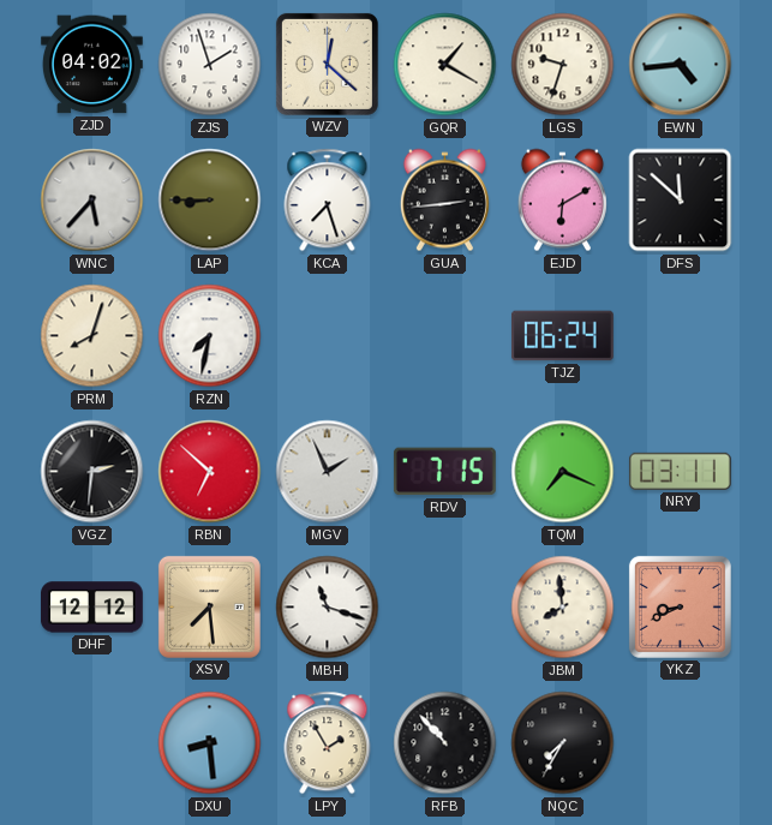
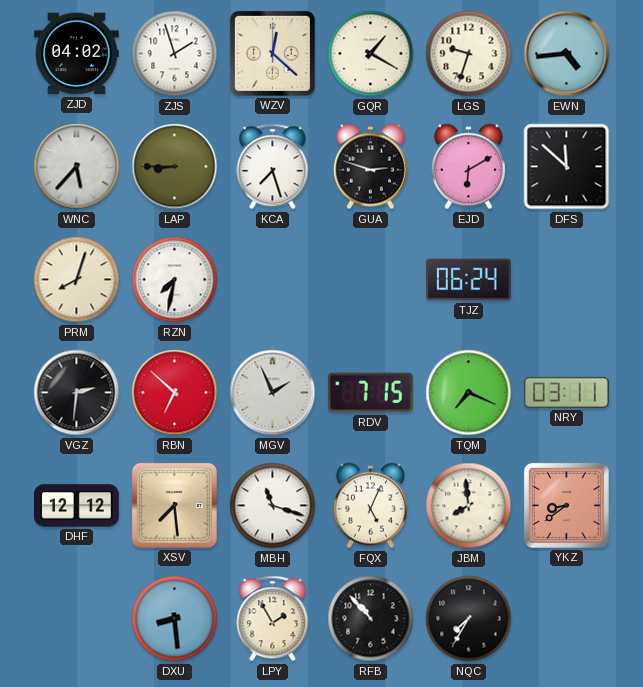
GUA: 2:44 -> 2:48 (370, 167)
FQX: none -> 5:04 (370, 506)
YKZ: 8:41 -> 8:39 (566, 505)
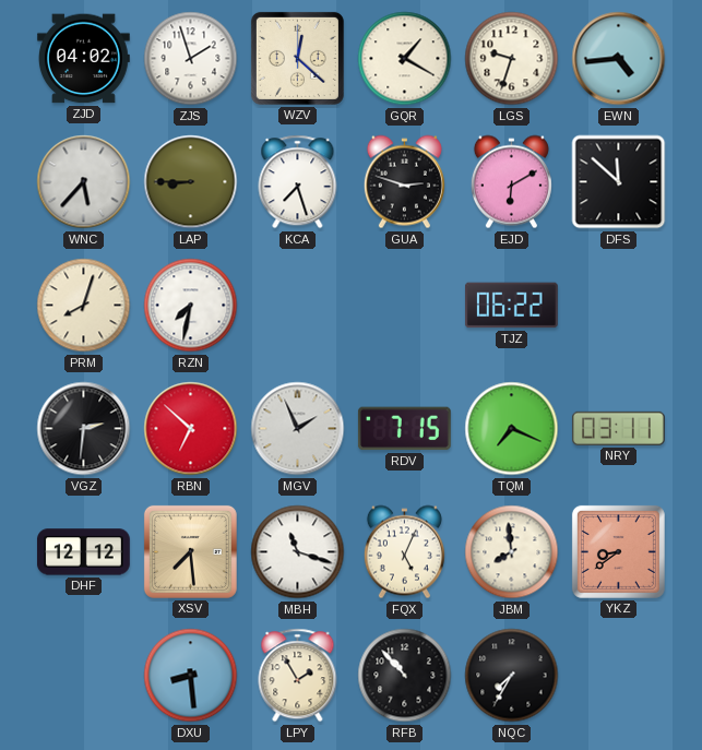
TJZ: 06:24 -> 06:22 (511, 306)
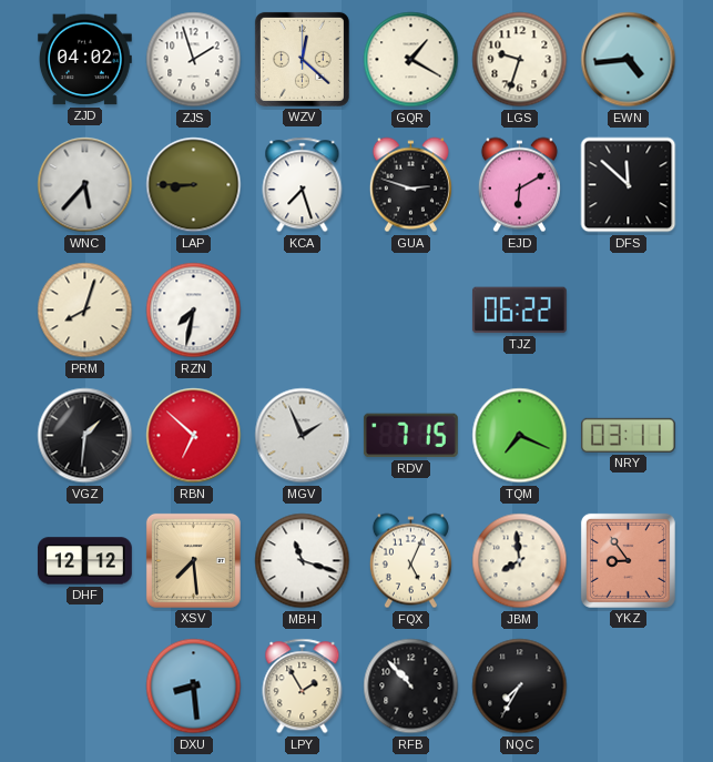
VGZ: 2:31 -> 1:31 (85, 436)
YKZ: 8:39 -> 8:54 (628, 560)
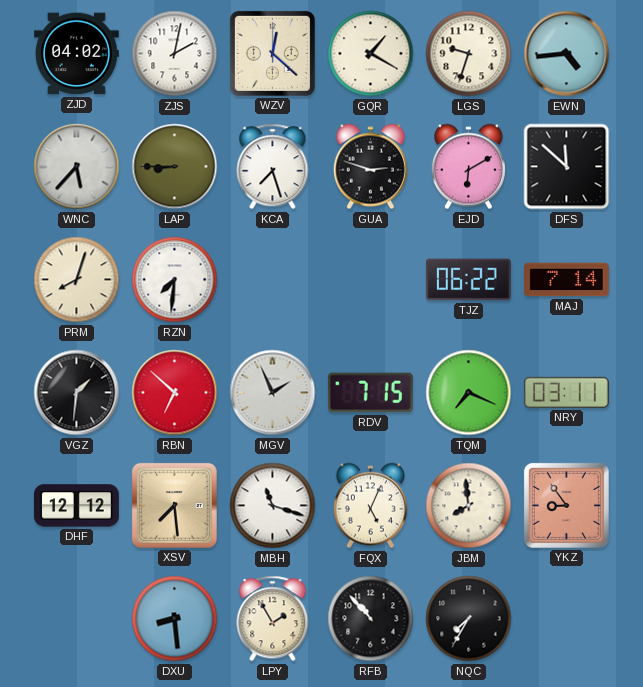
ZJS: 1:57 -> 2:02 (175, 54)
RZN: 7:32 -> 7:31 (175, 280)
MAJ: none -> 7:14 (566, 280)
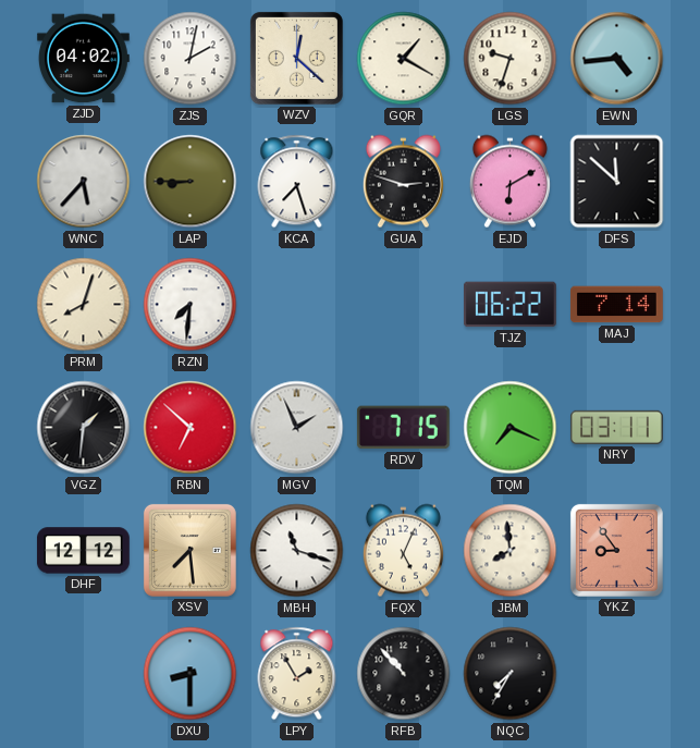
DXU: 8:29 -> 8:30 (191, 674)
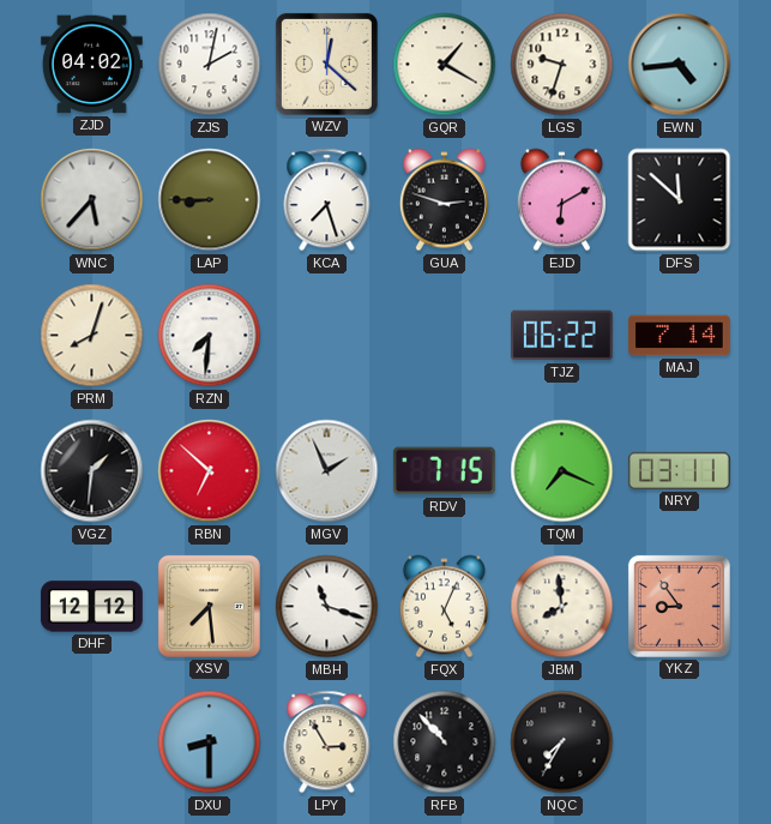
LPY: 1:55 -> 2:55 (327, 742)
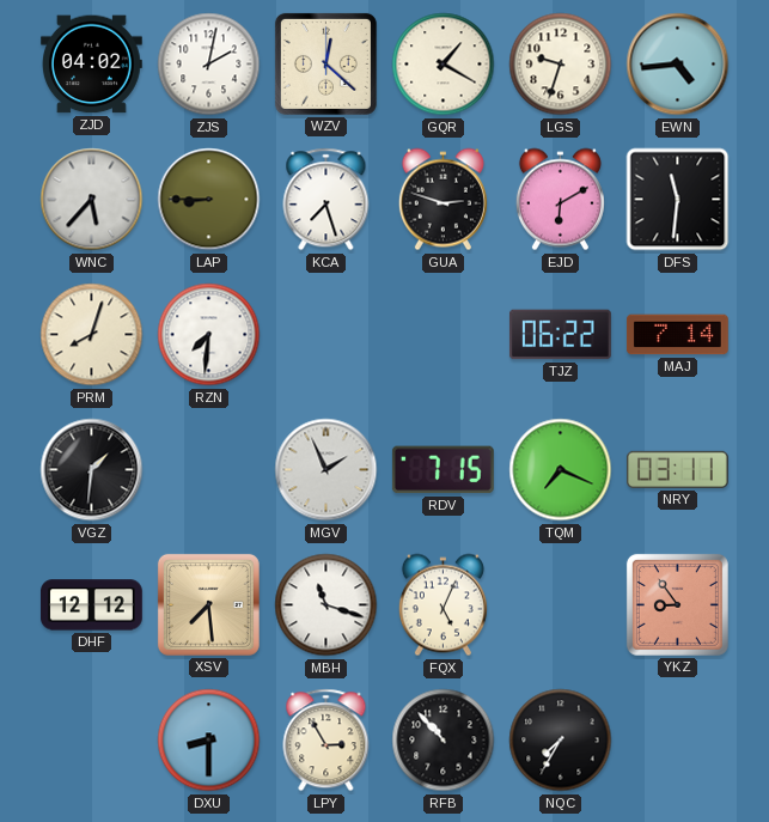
DFS: 11:52 -> 11:31 (678, 200)
RBN: 6:52 -> none (210, 471)
JBM: 7:59 -> none (562, 607)
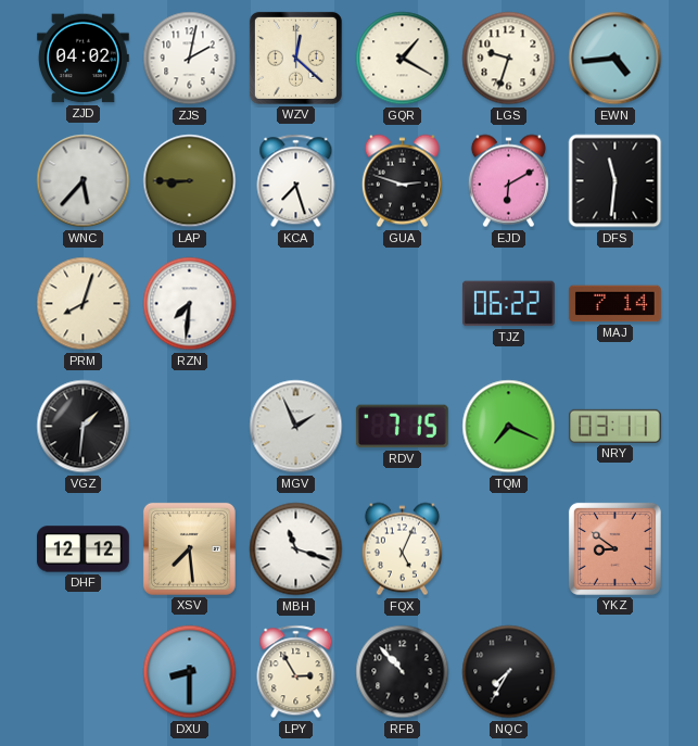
YKZ: 8:54 -> 8:51 (614, 548)
